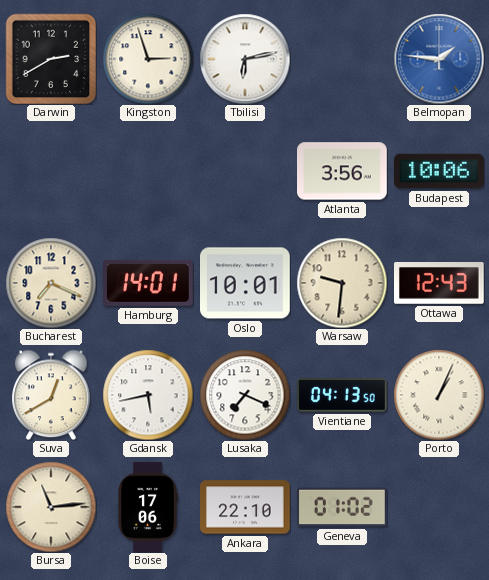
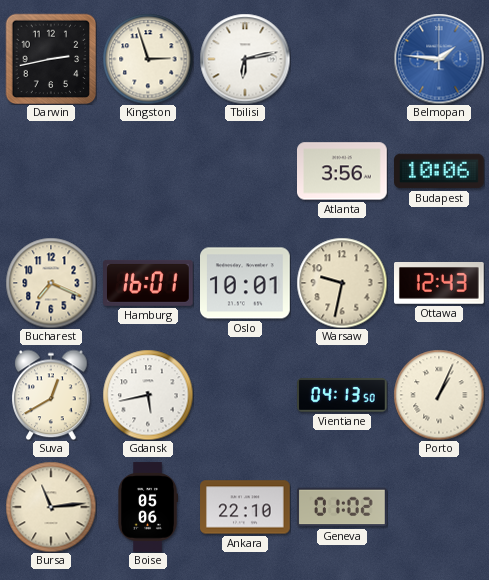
Darwin: 2:40 -> 2:43 (51, 59)
Hamburg: 14:01 -> 16:01 (149, 283)
Warsaw: 9:31 -> 9:32 (342, 283)
Lusaka: 7:19 -> none (245, 395)
Boise: 17:06 -> 05:06 (148, 507)
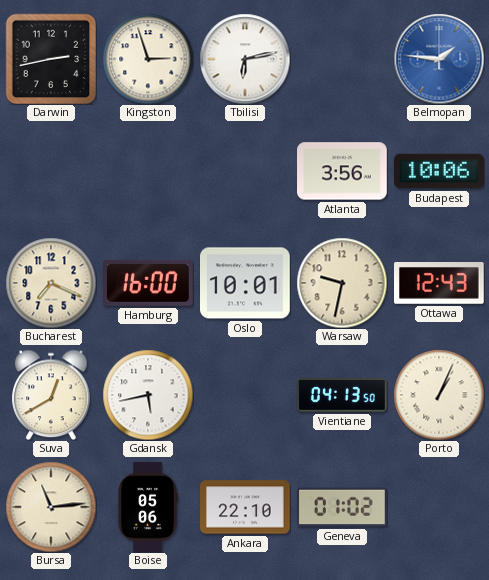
Hamburg: 16:01 -> 16:00 (149, 283)
